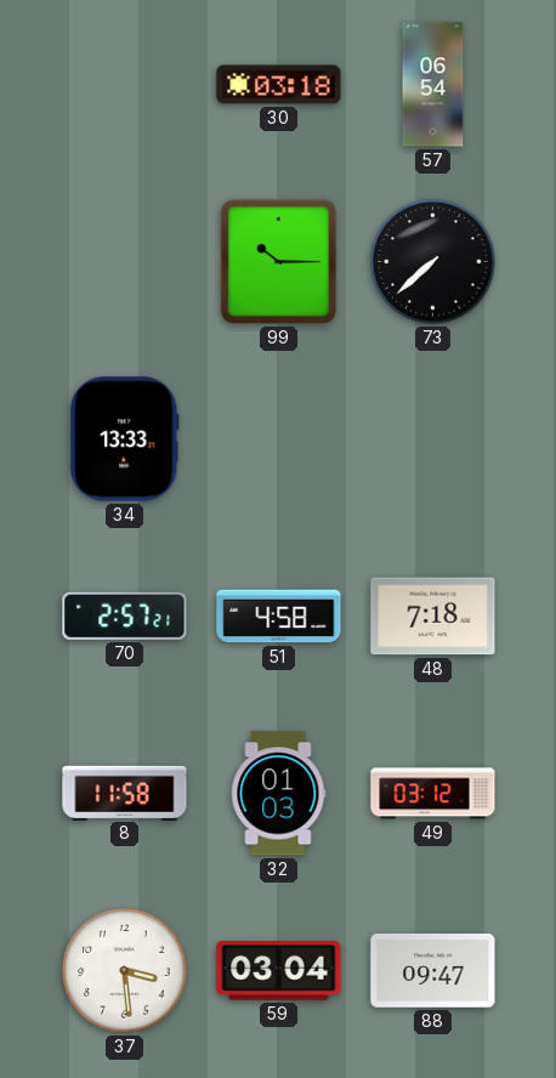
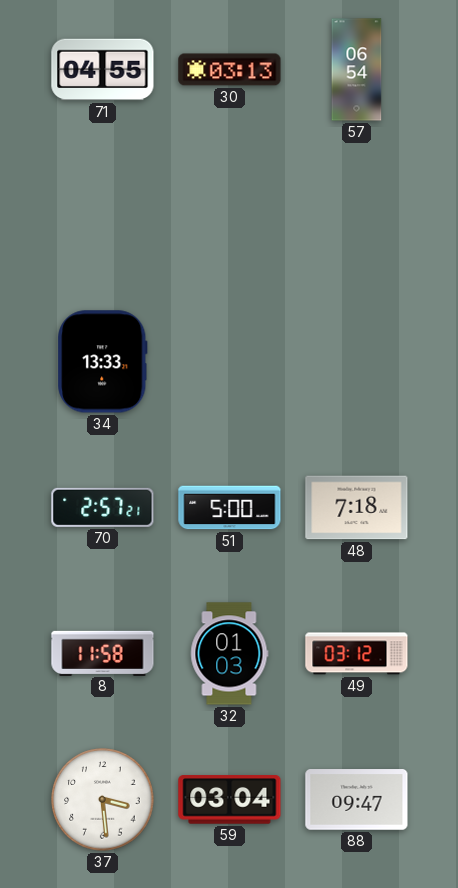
71: none -> 04:55 (103, 70)
30: 03:18 -> 03:13 (230, 70)
99: 10:15 -> none (278, 261)
73: 7:38 -> none (433, 262)
51: 4:58 -> 5:00 (230, 508)
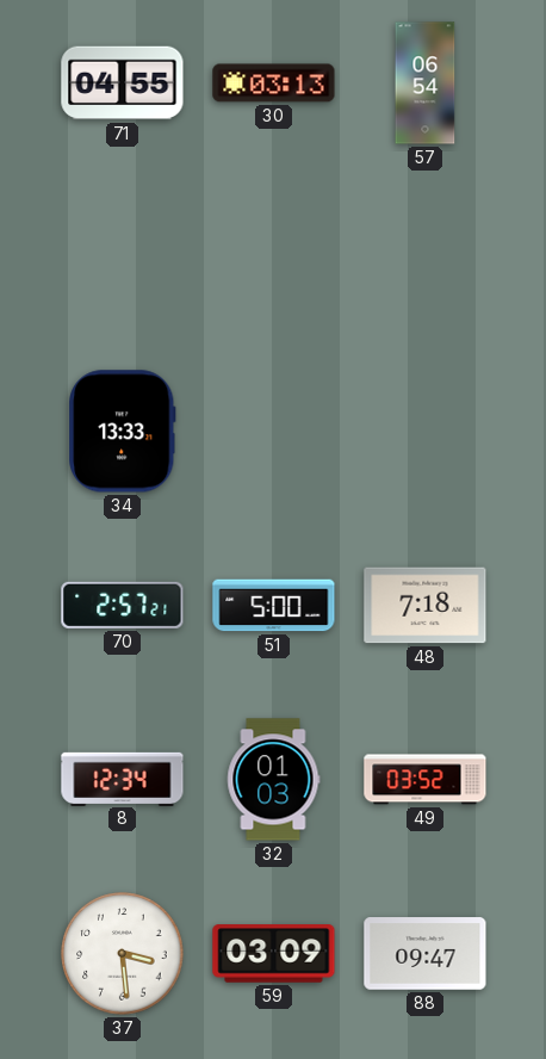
8: 11:58 -> 12:34 (123, 779)
49: 03:12 -> 03:52 (426, 780)
59: 03:04 -> 03:09 (274, 954)
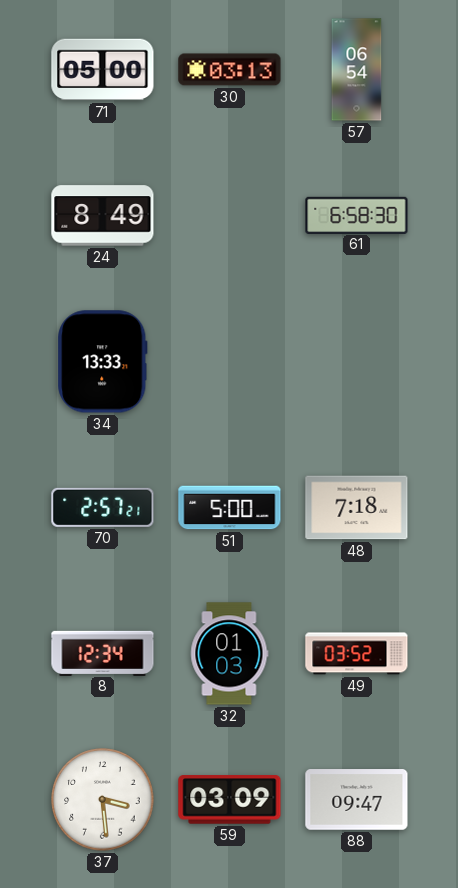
71: 04:55 -> 05:00 (103, 70)
24: none -> 8:49 (103, 216)
61: none -> 6:58 (357, 215)
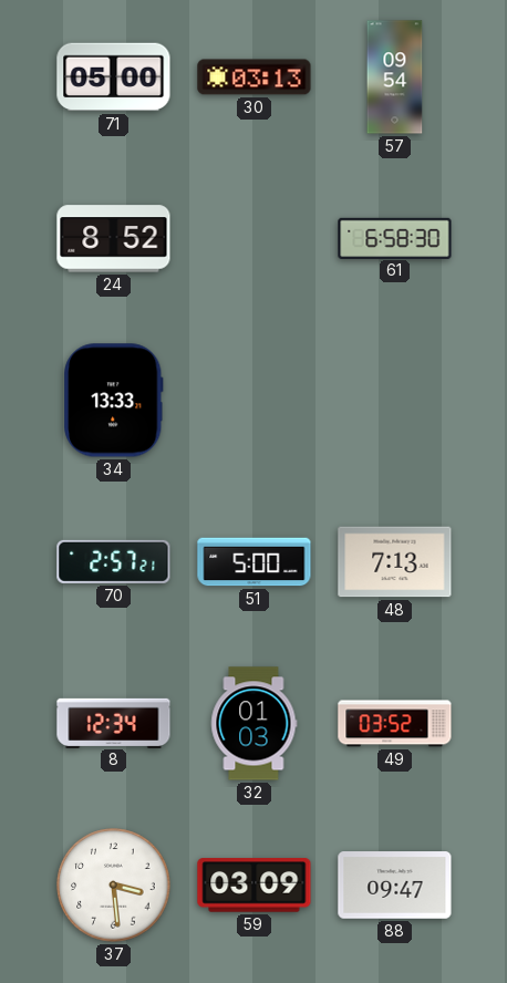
57: 06:54 -> 09:54 (395, 77)
24: 8:49 -> 8:52 (114, 239)
48: 7:18 -> 7:13 (395, 562)
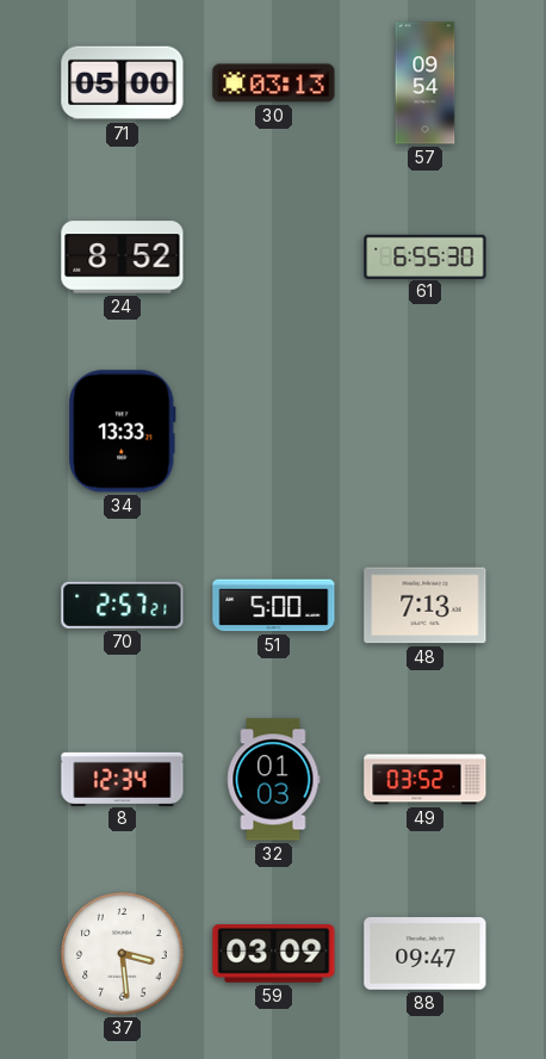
61: 6:58 -> 6:55 (426, 256)
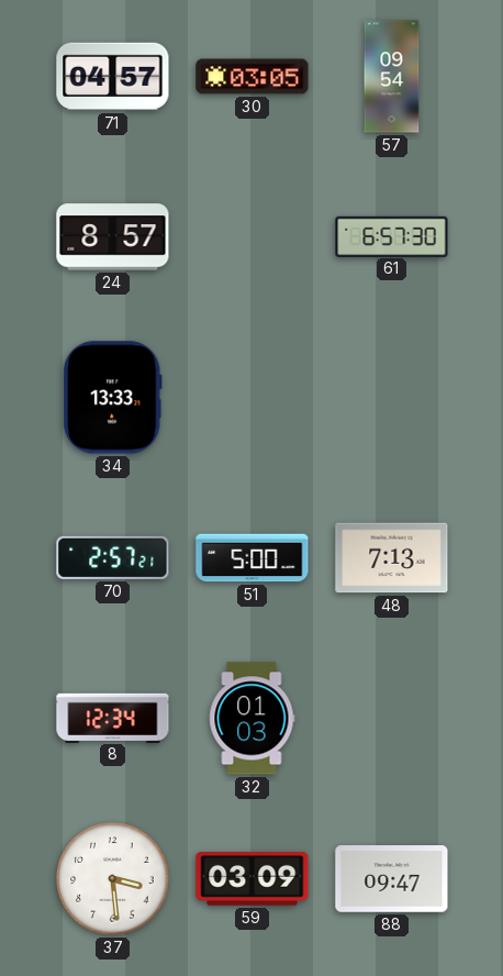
71: 05:00 -> 04:57 (113, 77)
30: 03:13 -> 03:05 (253, 77)
24: 8:52 -> 8:57 (113, 237)
61: 6:55 -> 6:57 (392, 236)
49: 03:52 -> none (426, 780)
